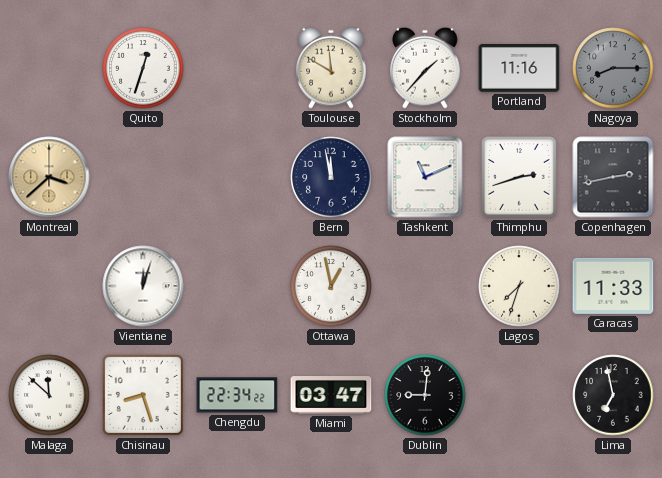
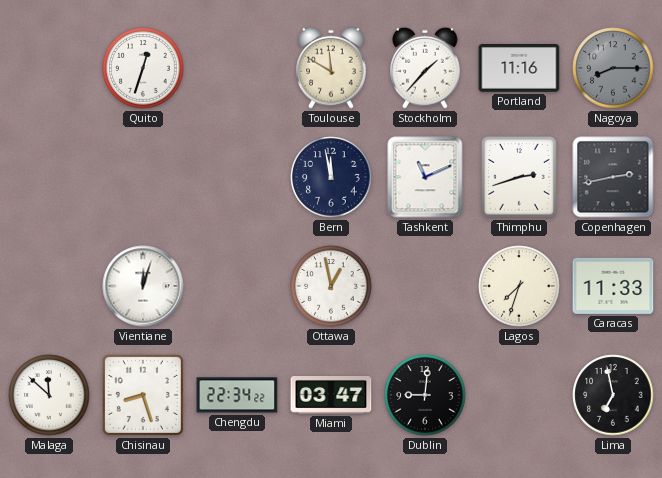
Montreal: 3:38 -> none (49, 177)
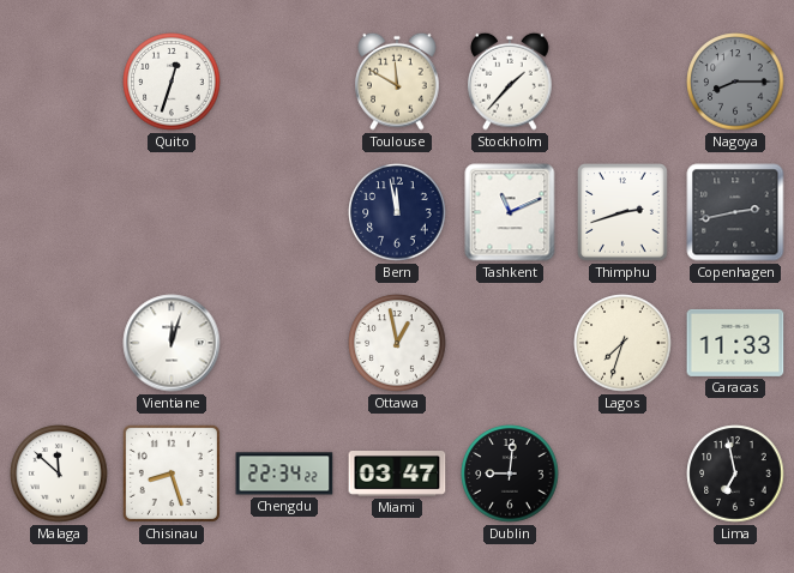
Portland: 11:16 -> none (519, 68)
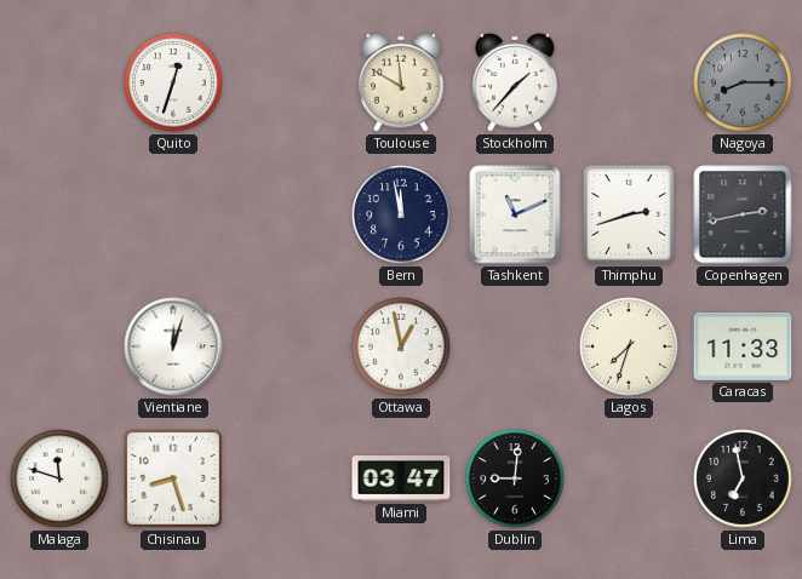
Malaga: 11:52 -> 11:48 (59, 478)
Chengdu: 22:34 -> none (284, 474)
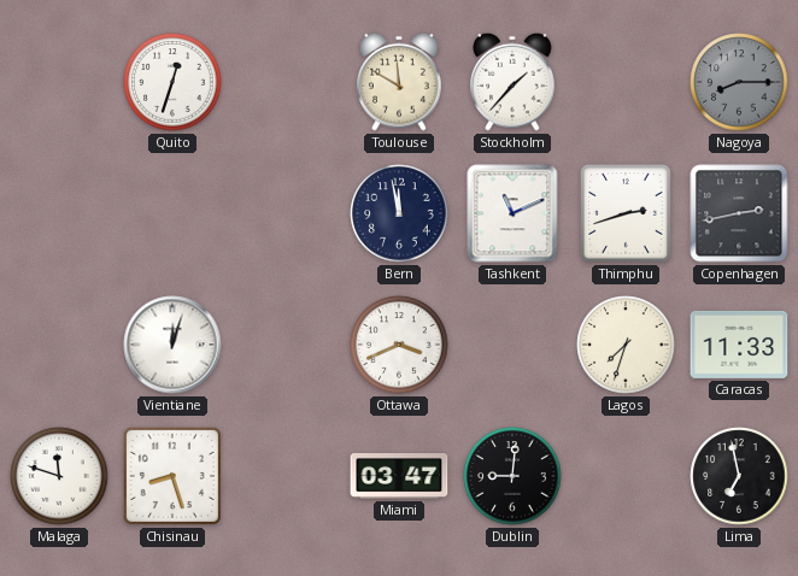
Ottawa: 12:58 -> 3:41 (399, 345)
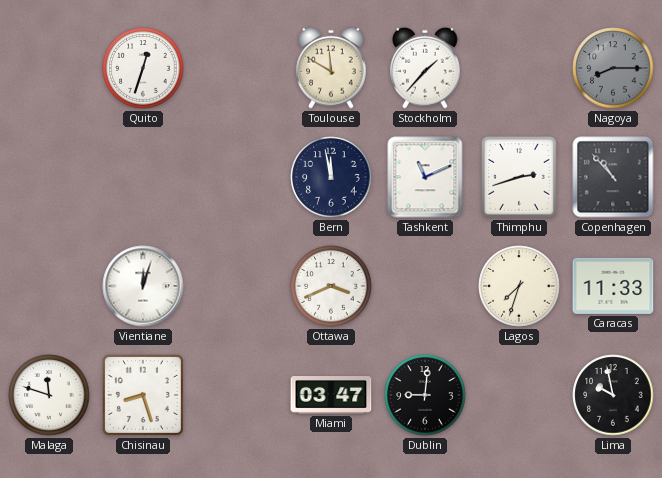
Copenhagen: 2:43 -> 10:53 (613, 177)
Lima: 6:58 -> 9:58 (613, 395)
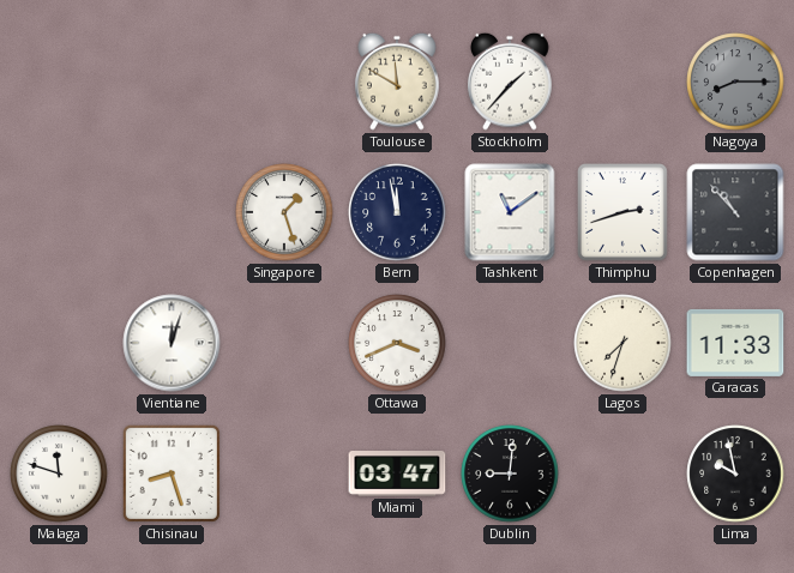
Quito: 12:33 -> none (143, 68)
Singapore: none -> 1:27 (284, 212)
Tashkent: 11:11 -> 11:09 (510, 212)
